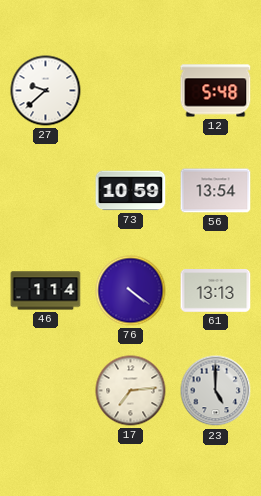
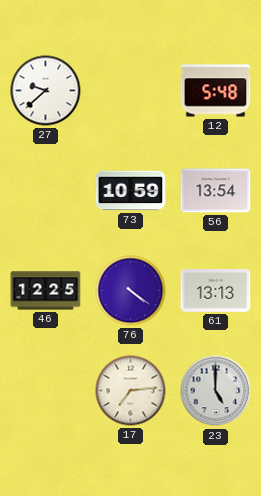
46: 1:14 -> 12:25 (46, 291)
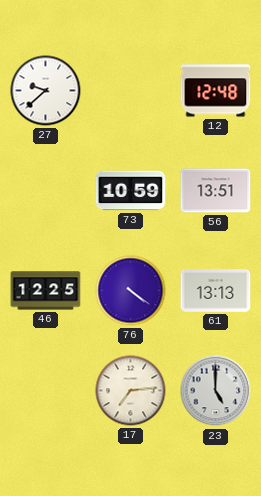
12: 5:48 -> 12:48 (216, 91)
56: 13:54 -> 13:51 (216, 191)
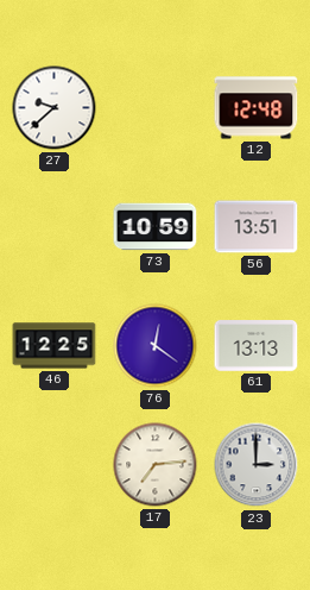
76: 4:21 -> 12:21 (156, 346)
23: 5:00 -> 3:00 (257, 465)
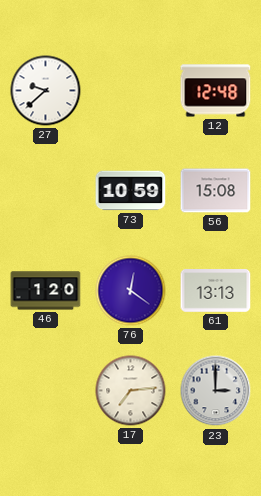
56: 13:51 -> 15:08 (216, 191)
46: 12:25 -> 1:20 (46, 291)
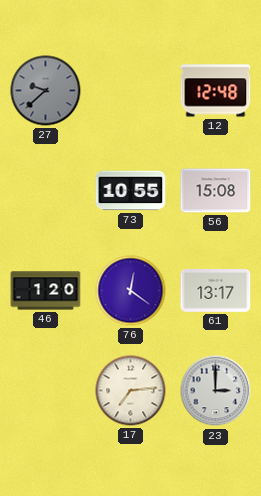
27 dial: white -> grey (46, 91)
73: 10:59 -> 10:55 (131, 191)
61: 13:13 -> 13:17 (216, 291)
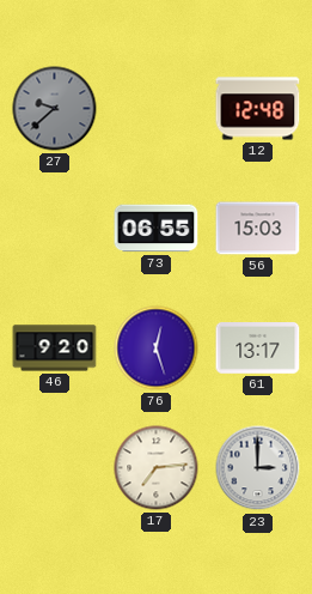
73: 10:55 -> 06:55 (157, 229)
56: 15:08 -> 15:03 (258, 229)
46: 1:20 -> 9:20 (55, 348)
76: 12:21 -> 12:27 (157, 348)
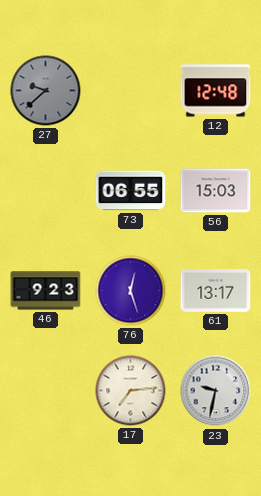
46: 9:20 -> 9:23 (46, 291)
23: 3:00 -> 9:32 (216, 391)
